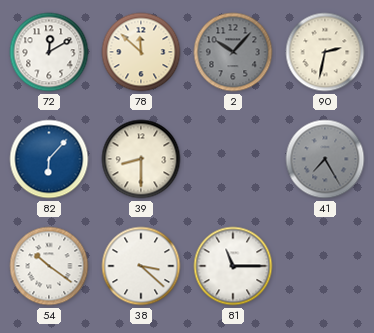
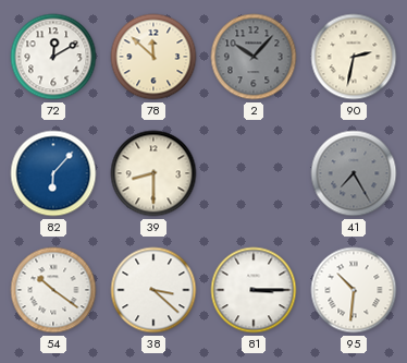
81: 11:15 -> 3:15 (254, 290)
95: none -> 10:31 (354, 290)
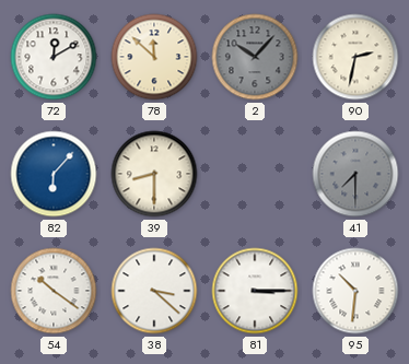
41: 7:25 -> 7:30 (355, 174)
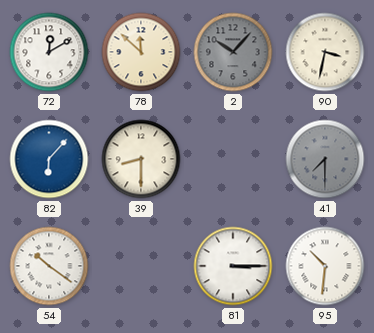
90: 2:32 -> 3:32 (325, 52)
38: 3:22 -> none (154, 291)
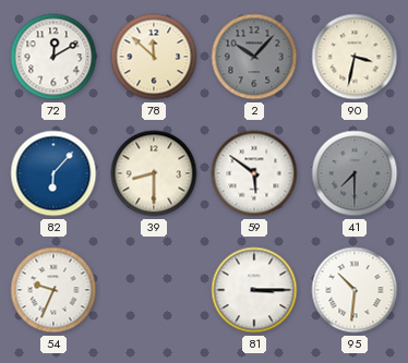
59: none -> 5:51 (254, 173)
54: 10:21 -> 9:34 (53, 290)
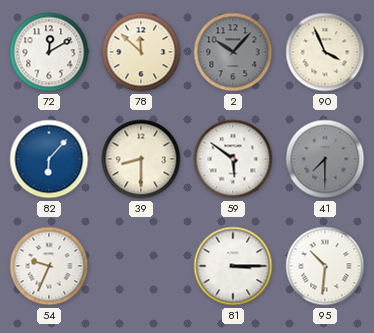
90: 3:32 -> 3:56 (325, 52)
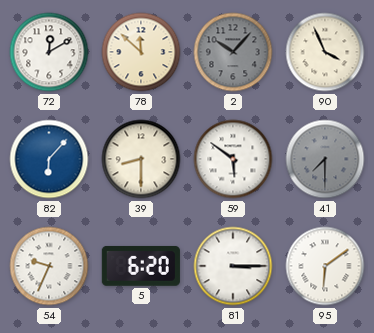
5: none -> 6:20 (141, 266)
95: 10:31 -> 6:09 (325, 266)
